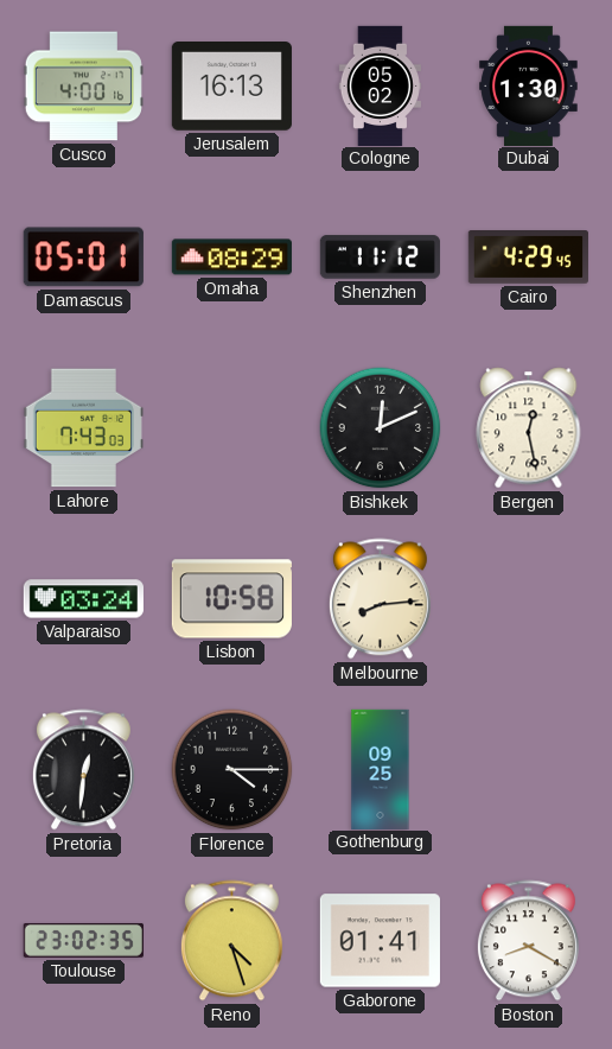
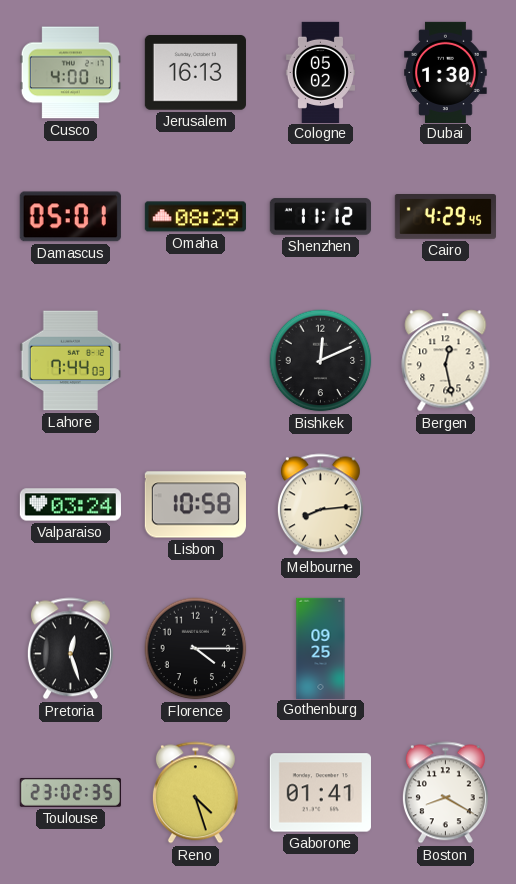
Lahore: 7:43 -> 7:44 (70, 361)
Pretoria: 12:31 -> 12:27 (70, 649)
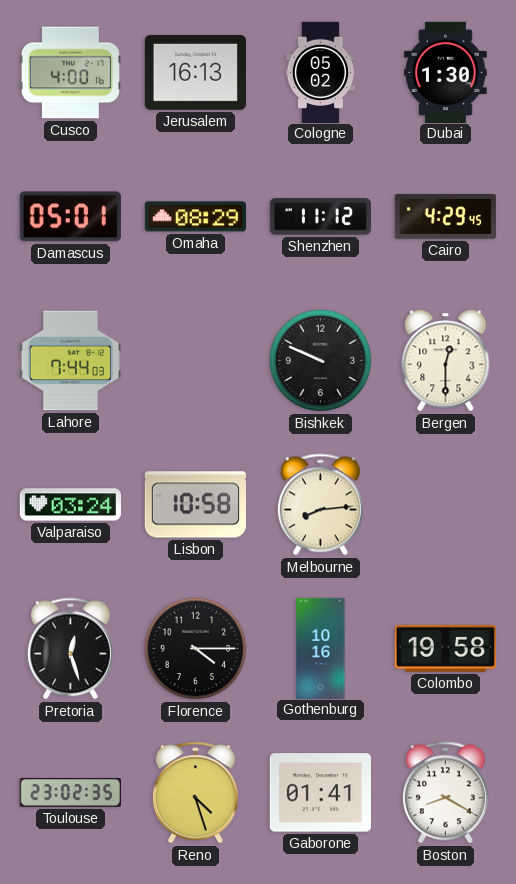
Bishkek: 12:11 -> 9:49 (321, 361)
Bergen: 12:28 -> 12:30 (446, 361)
Gothenburg: 09:25 -> 10:16 (321, 648)
Colombo: none -> 19:58 (445, 648)
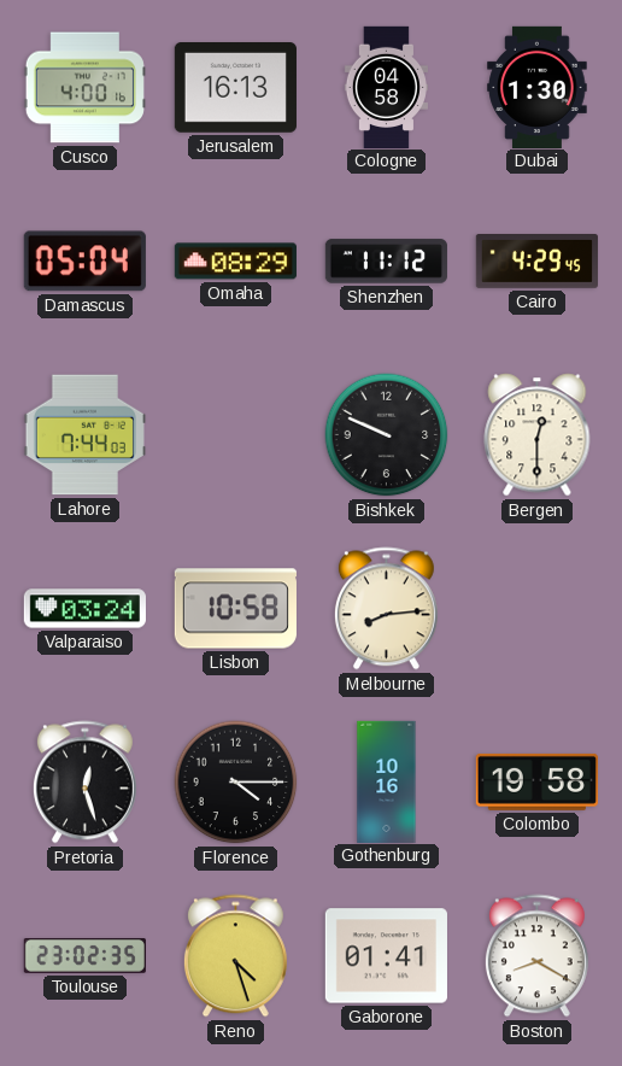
Cologne: 05:02 -> 04:58 (386, 87)
Damascus: 05:01 -> 05:04 (84, 262)
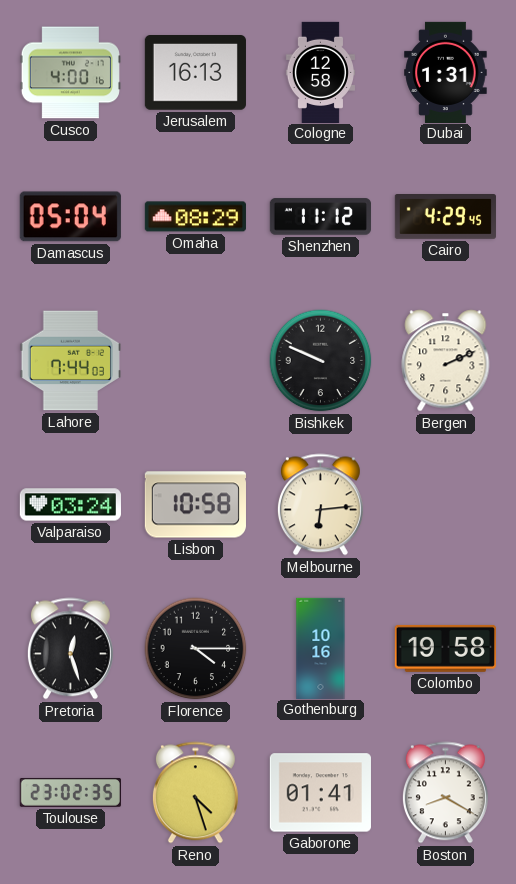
Cologne: 04:58 -> 12:58 (320, 72)
Dubai: 1:30 -> 1:31 (446, 72)
Bergen: 12:30 -> 2:11 (446, 361)
Melbourne: 8:14 -> 6:14 (320, 505)
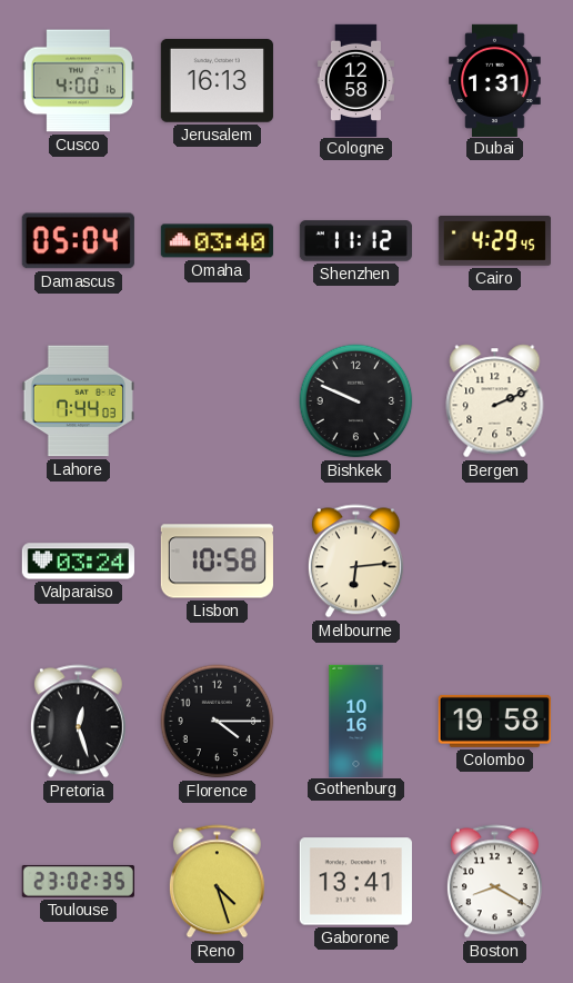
Omaha: 08:29 -> 03:40 (217, 241)
Gaborone: 01:41 -> 13:41 (355, 882)
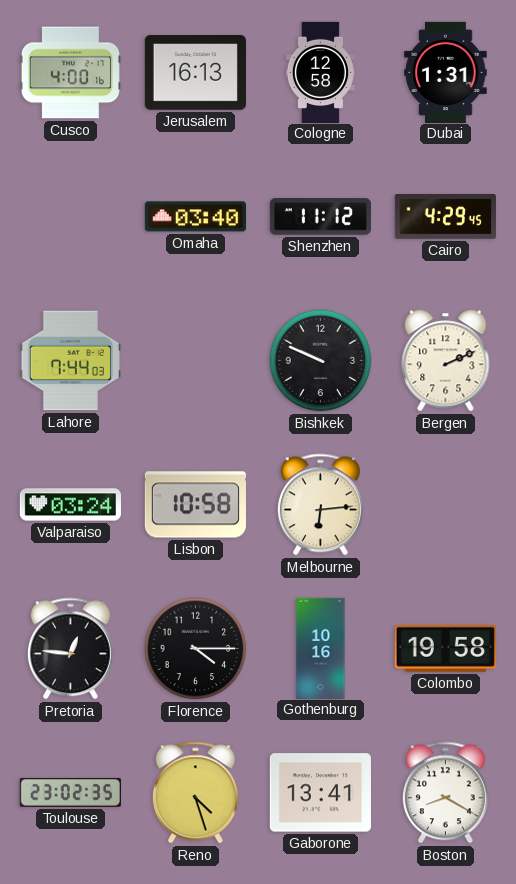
Damascus: 05:04 -> none (78, 241)
Pretoria: 12:27 -> 12:46 (70, 649)
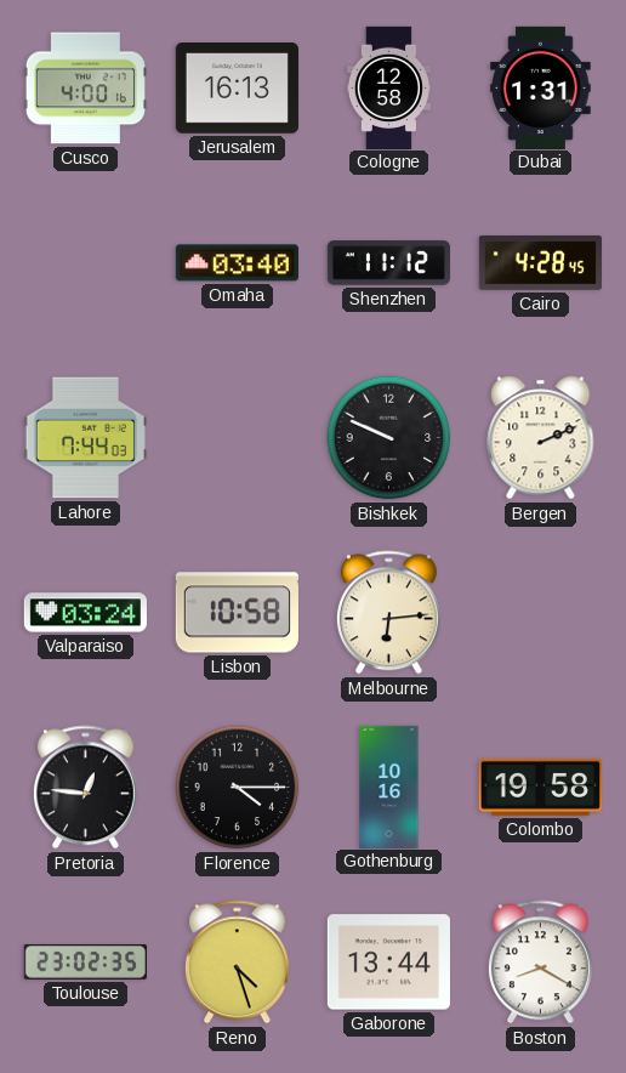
Cairo: 4:29 -> 4:28 (540, 263)
Gaborone: 13:41 -> 13:44 (388, 963)
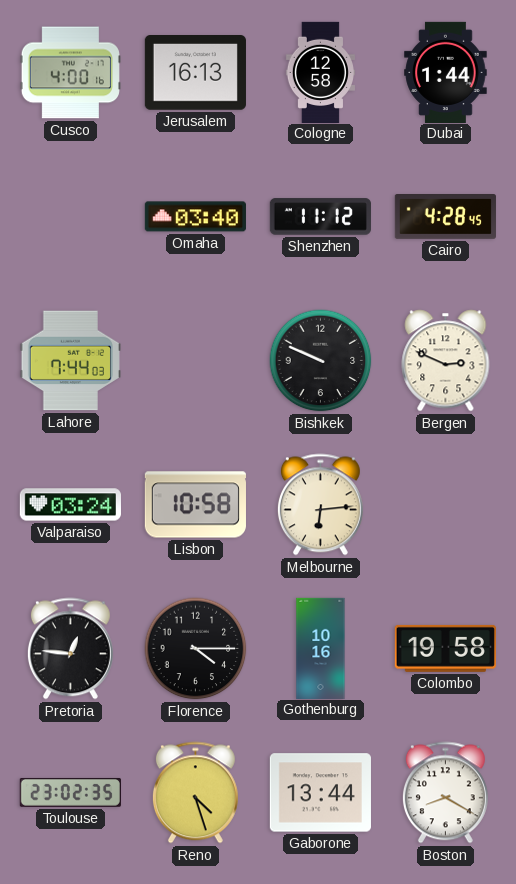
Dubai: 1:31 -> 1:44 (446, 72)
Bergen: 2:11 -> 2:49 (446, 361)
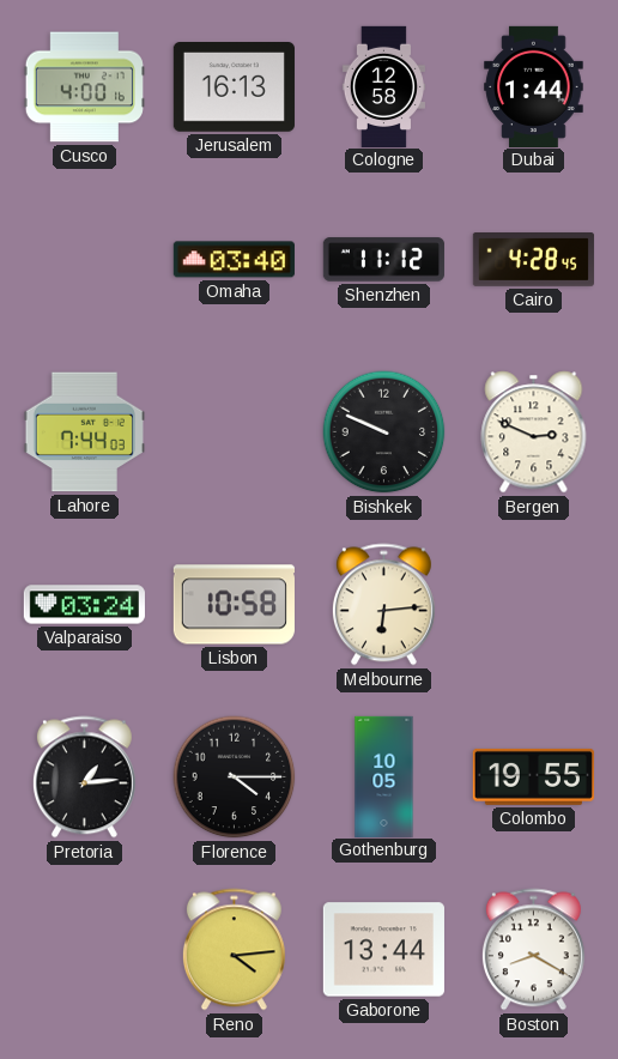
Pretoria: 12:46 -> 1:14 (84, 777)
Gothenburg: 10:16 -> 10:05 (384, 776)
Colombo: 19:58 -> 19:55 (533, 776)
Toulouse: 23:02 -> none (70, 793)
Reno: 4:27 -> 4:14 (234, 950)
